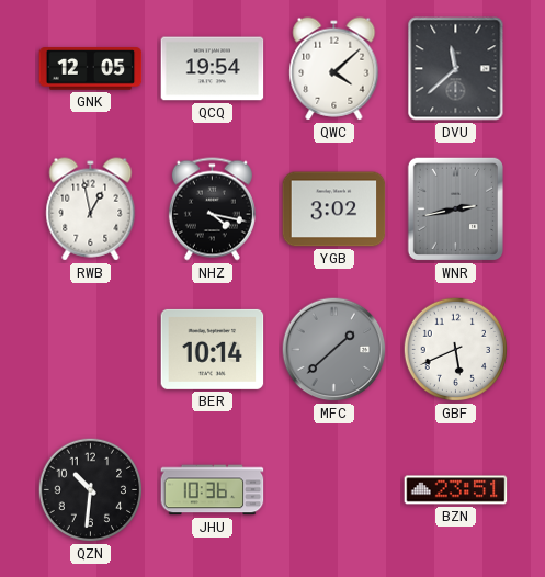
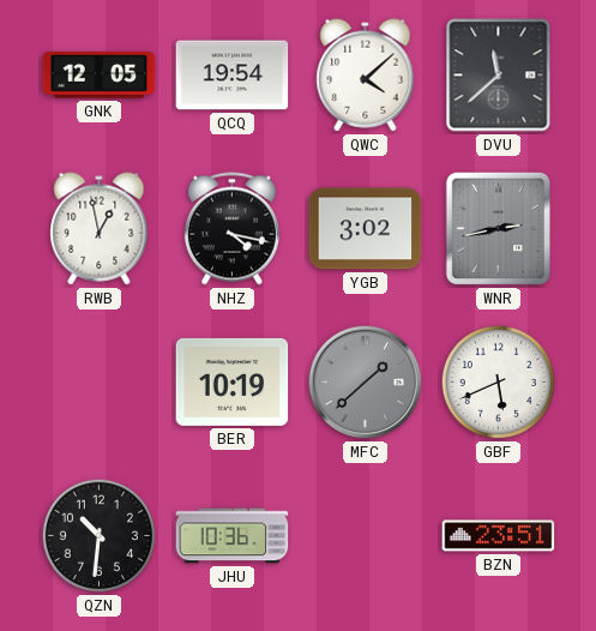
BER: 10:14 -> 10:19 (233, 381)
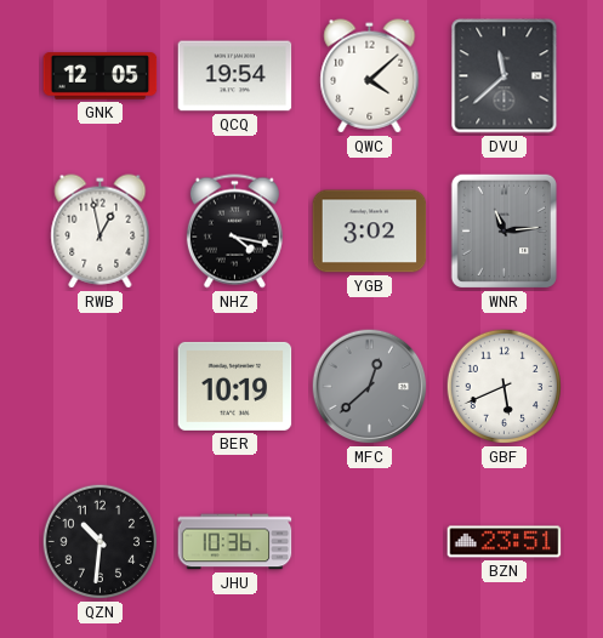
WNR: 2:43 -> 11:14 (504, 230)
MFC: 1:38 -> 12:38 (370, 387)
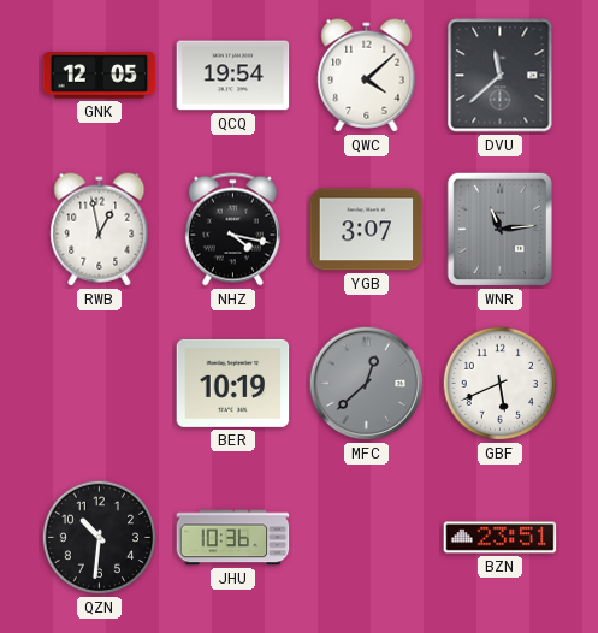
YGB: 3:02 -> 3:07 (367, 230)
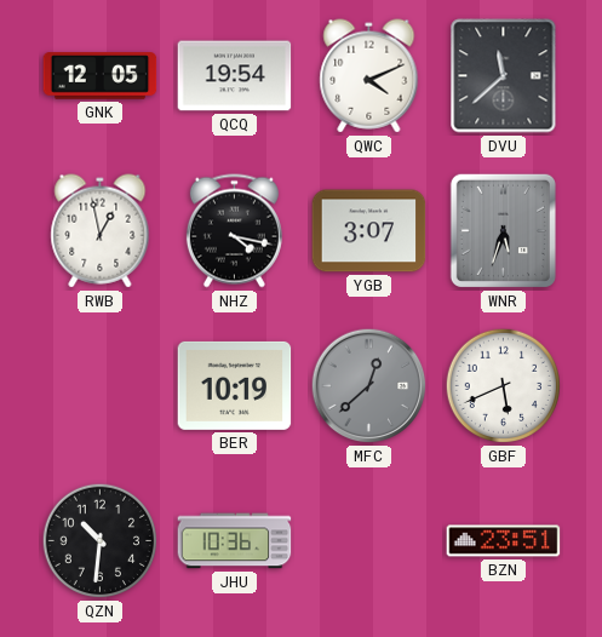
QWC: 4:08 -> 4:11 (369, 76)
WNR: 11:14 -> 5:33 (503, 230)
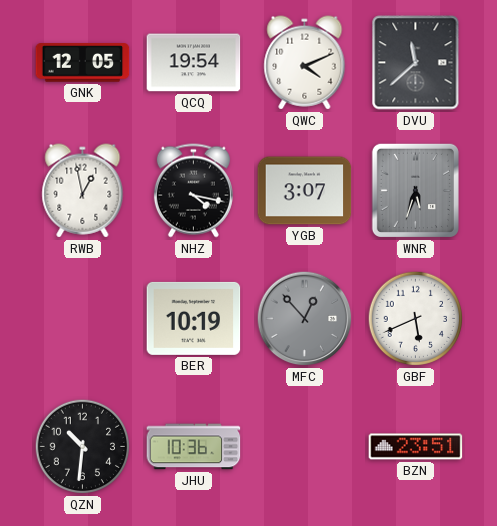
MFC: 12:38 -> 12:53 (305, 319)
